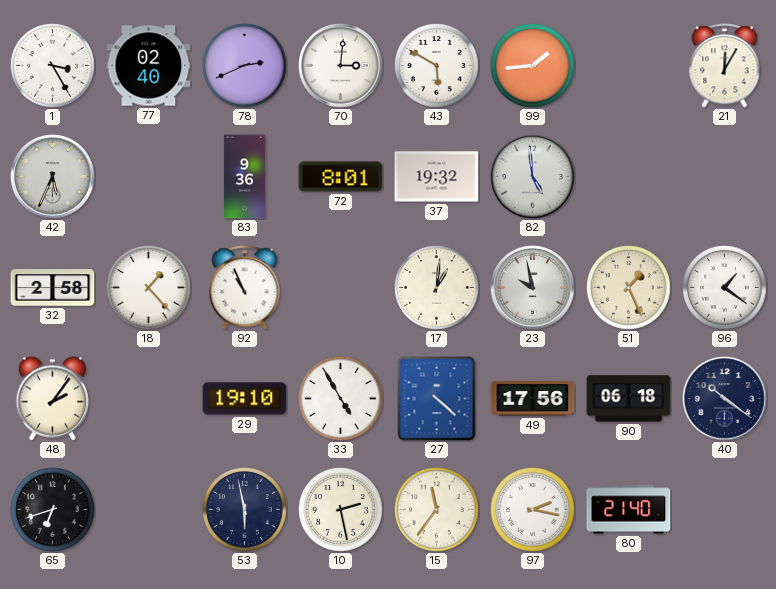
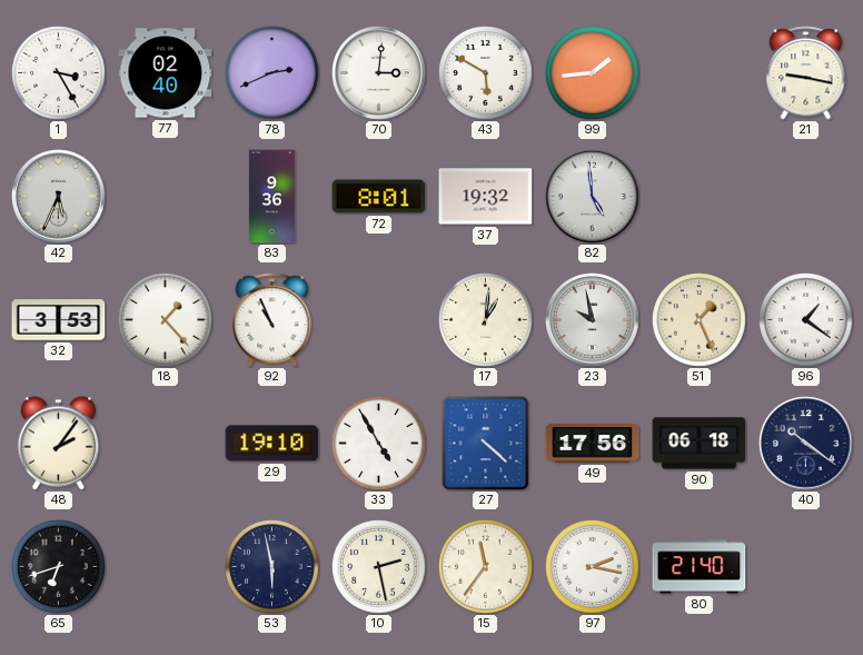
21: 12:05 -> 9:17 (806, 73)
32: 2:58 -> 3:53 (59, 320)
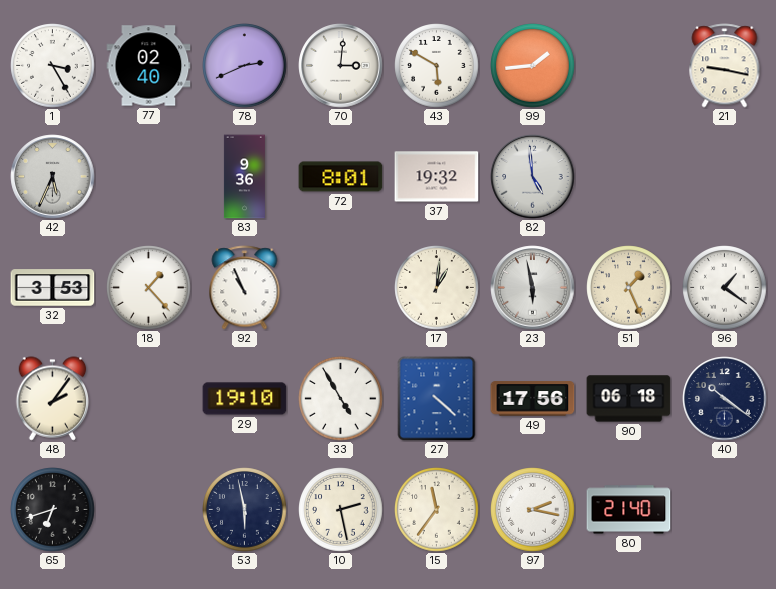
23: 9:58 -> 5:58 (533, 288)
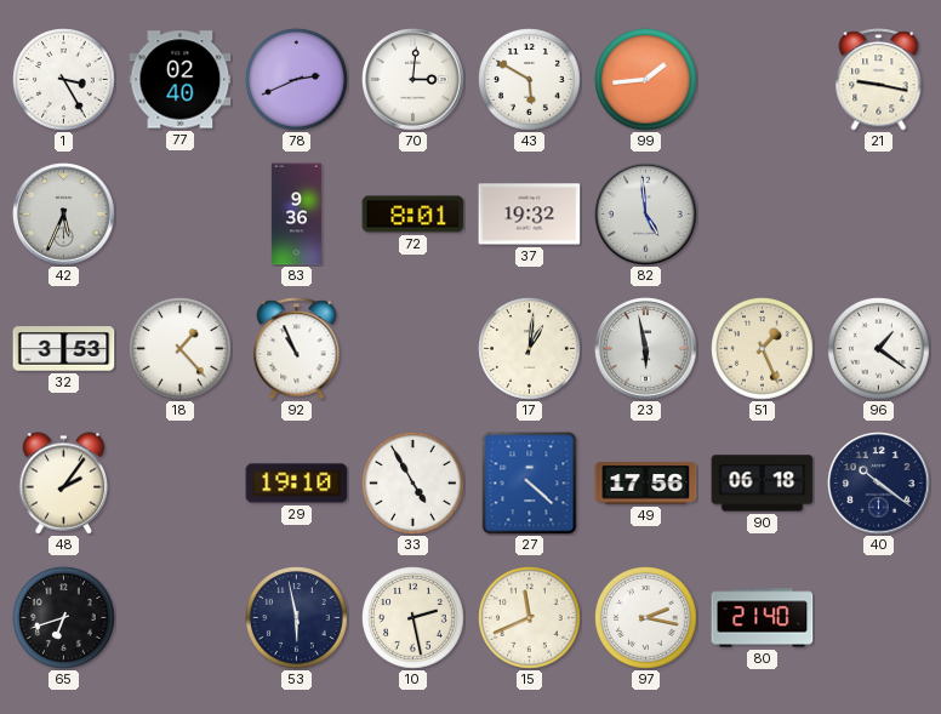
15: 11:36 -> 11:41 (530, 618)
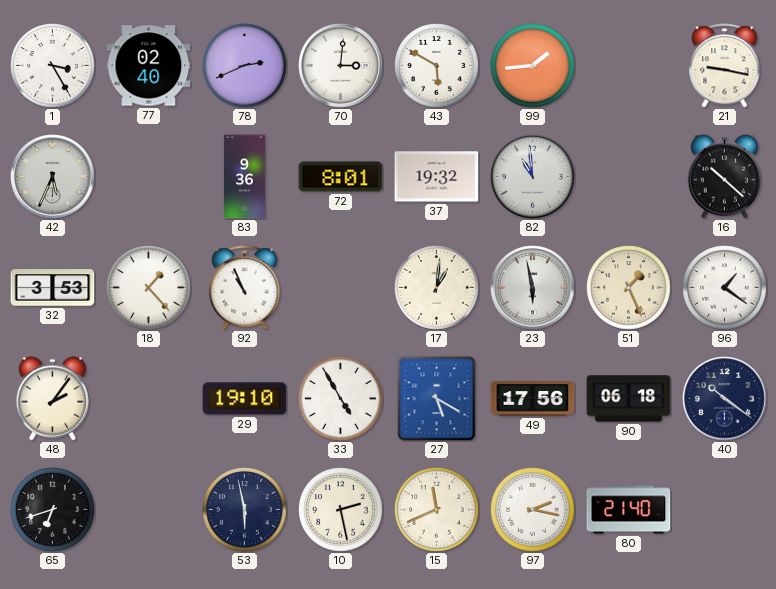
82: 4:59 -> 10:59 (533, 177)
16: none -> 10:22 (725, 177)
27: 4:22 -> 5:20 (437, 399)
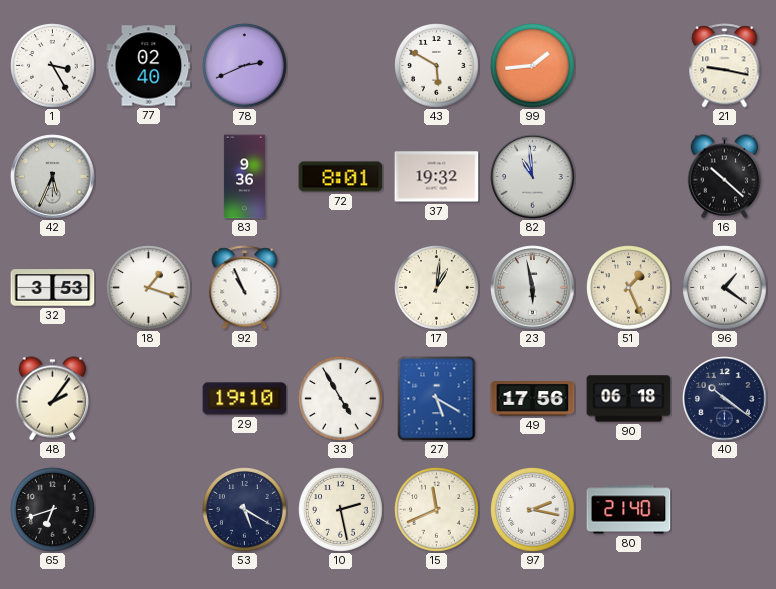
70: 3:01 -> none (341, 66)
18: 1:23 -> 1:18 (149, 288)
53: 5:58 -> 5:20 (245, 510)
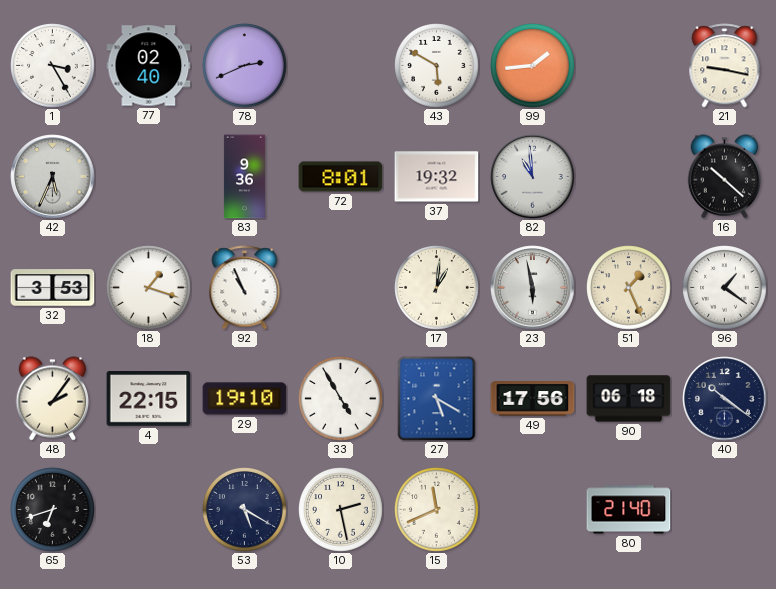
4: none -> 22:15 (149, 399)
97: 2:17 -> none (533, 510)
